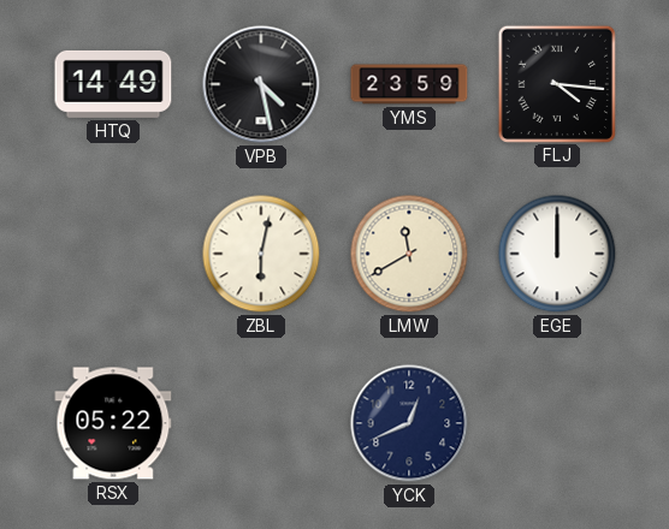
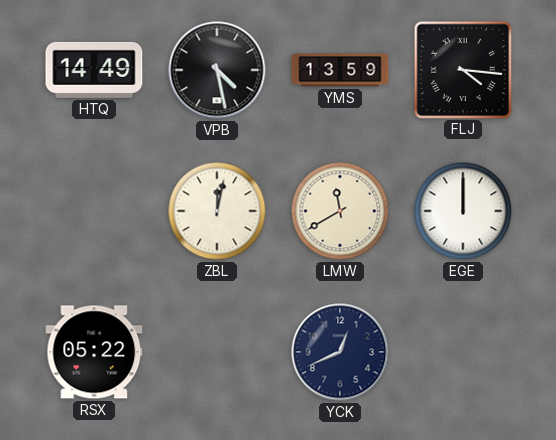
YMS: 23:59 -> 13:59 (340, 70)
ZBL: 6:02 -> 12:02 (217, 211)
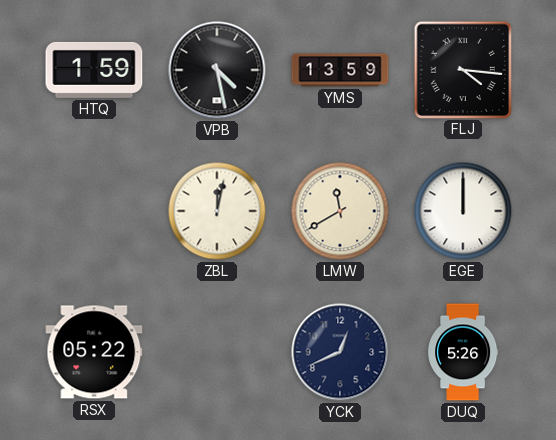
HTQ: 14:49 -> 1:59 (94, 70)
DUQ: none -> 5:26 (464, 352)
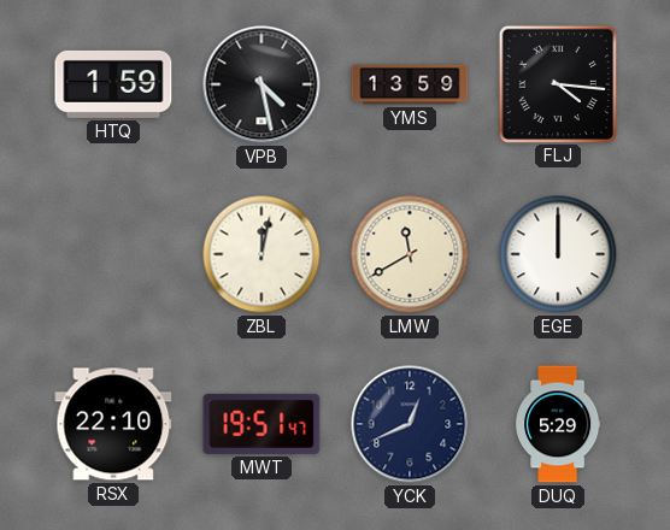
RSX: 05:22 -> 22:10 (113, 424)
MWT: none -> 19:51 (261, 424)
DUQ: 5:26 -> 5:29 (559, 424)
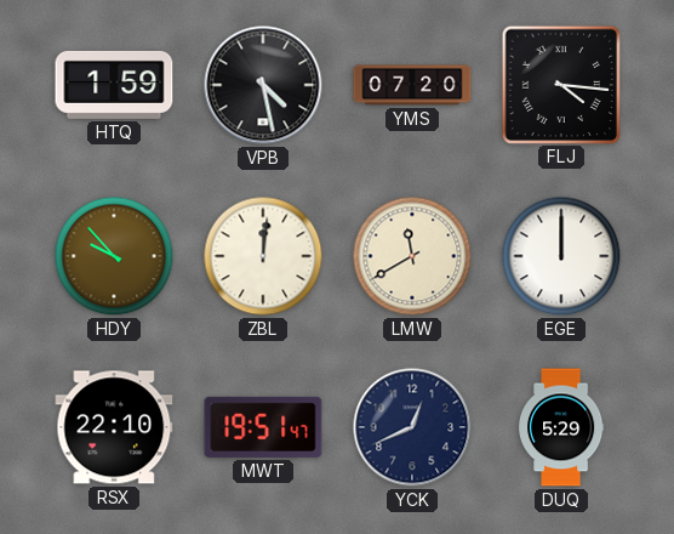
YMS: 13:59 -> 07:20 (412, 85)
HDY: none -> 9:53 (114, 256)
ZBL: 12:02 -> 12:01 (263, 256)
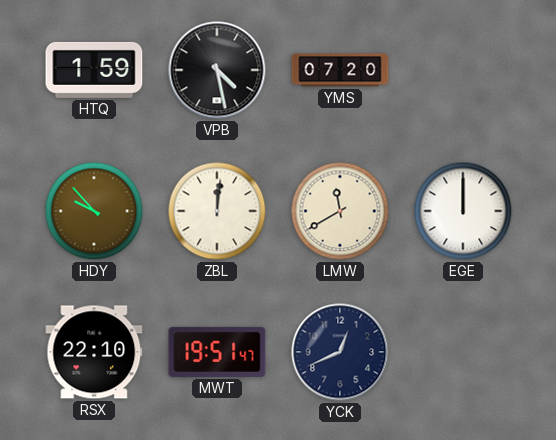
FLJ: 4:16 -> none (560, 84)
DUQ: 5:29 -> none (562, 427)
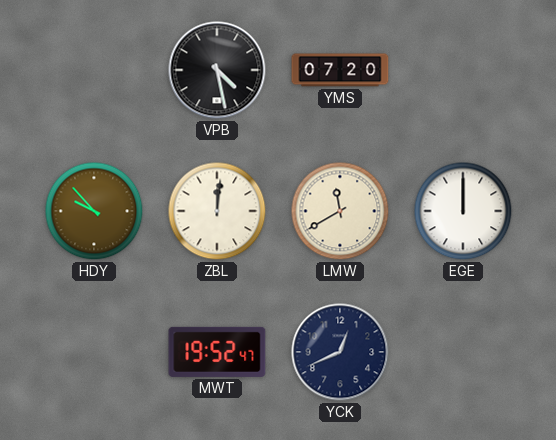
HTQ: 1:59 -> none (94, 70)
RSX: 22:10 -> none (94, 352)
MWT: 19:51 -> 19:52 (217, 352)
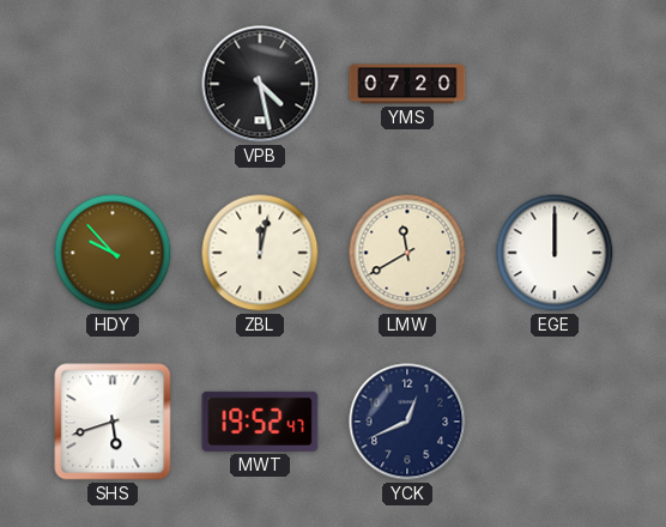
ZBL: 12:01 -> 12:02 (260, 253)
SHS: none -> 5:42 (113, 422)
